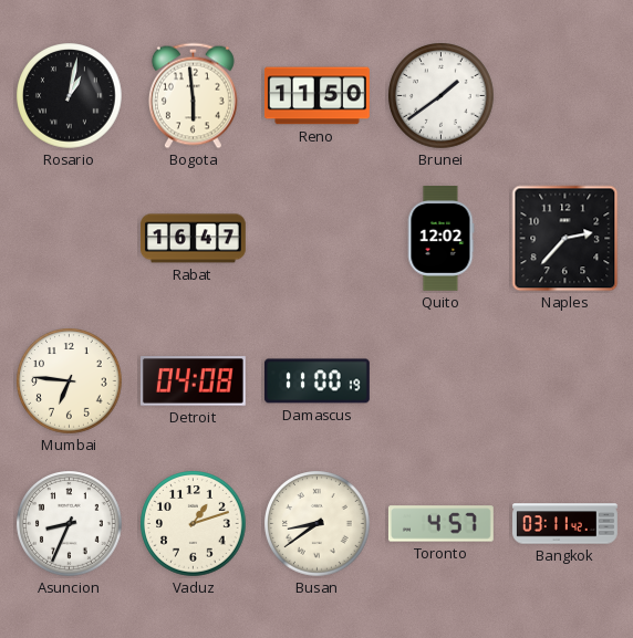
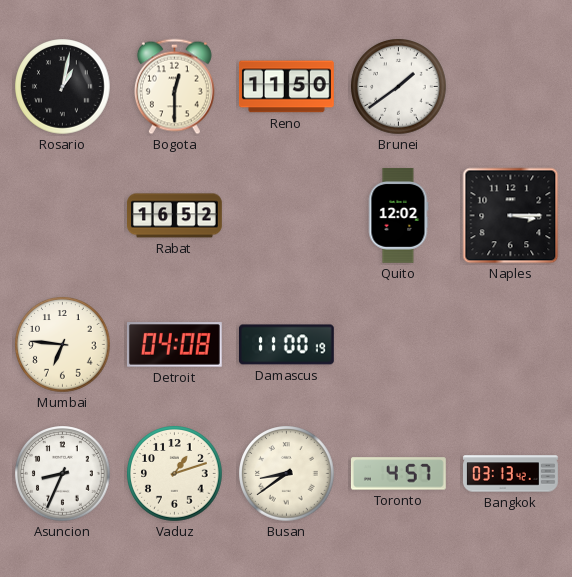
Bogota: 5:59 -> 12:30 (174, 87)
Rabat: 16:47 -> 16:52 (175, 216)
Naples: 2:37 -> 3:15 (511, 216)
Bangkok: 03:11 -> 03:13 (511, 474)
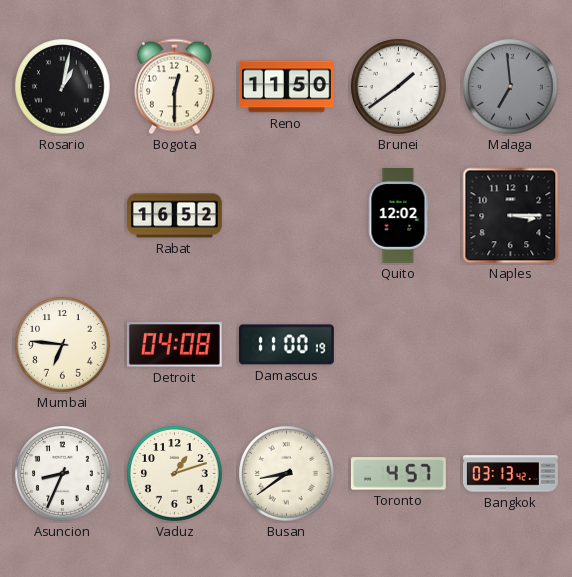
Malaga: none -> 6:59 (511, 87)
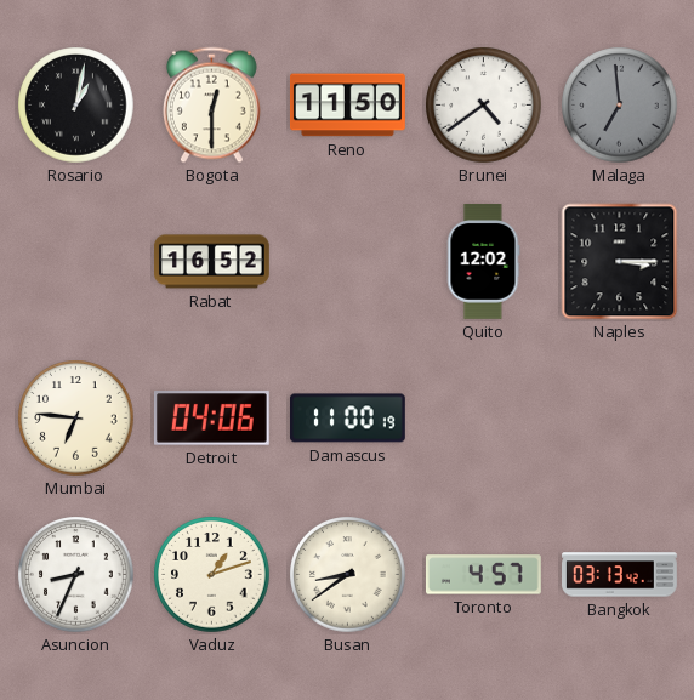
Brunei: 1:39 -> 4:39 (484, 106)
Detroit: 04:08 -> 04:06 (211, 419)
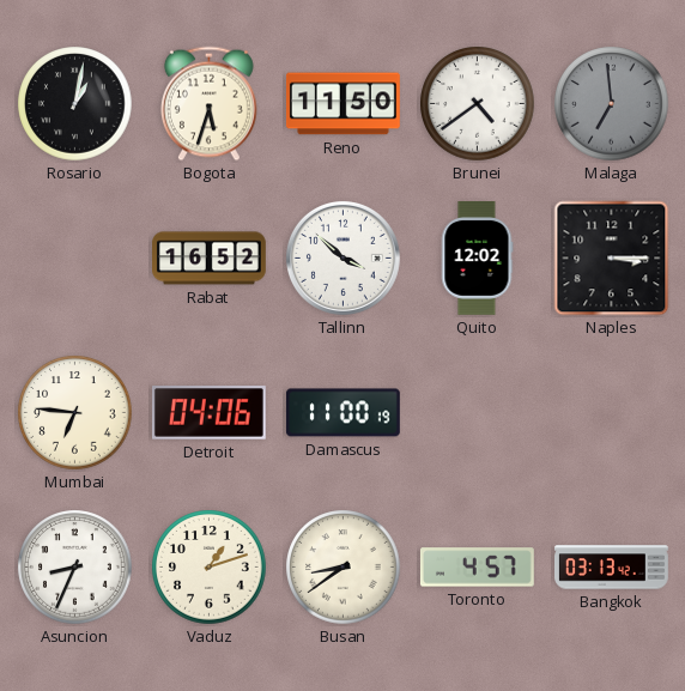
Bogota: 12:30 -> 5:33 (208, 104)
Tallinn: none -> 3:52 (342, 257)
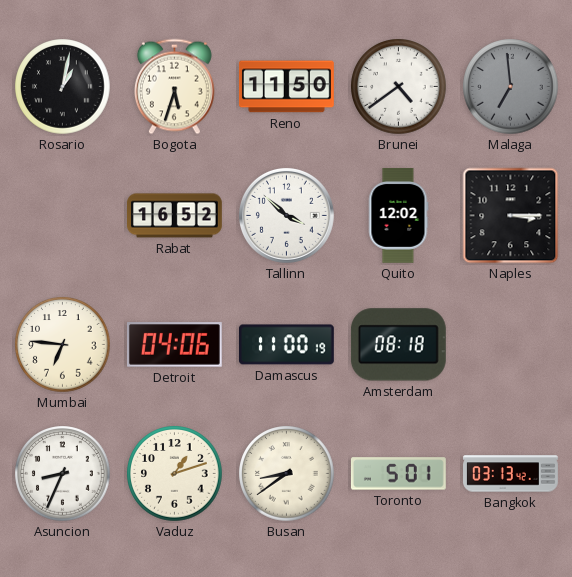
Amsterdam: none -> 08:18 (398, 345)
Toronto: 4:57 -> 5:01 (398, 474)
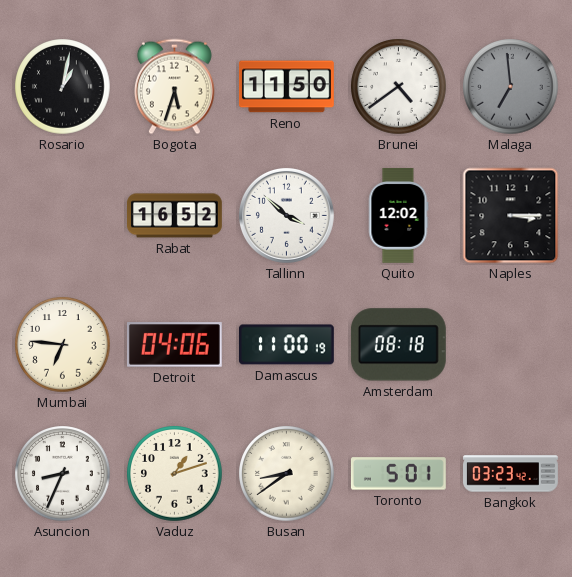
Bangkok: 03:13 -> 03:23 (511, 474)
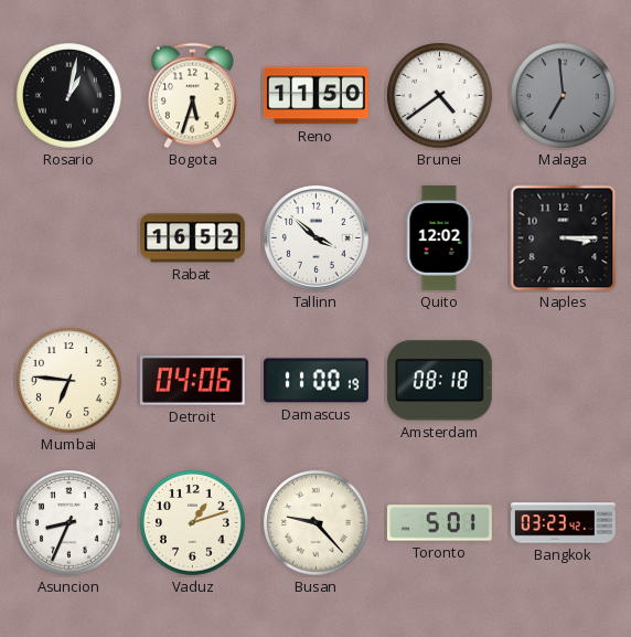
Busan: 8:39 -> 9:23 (317, 523)
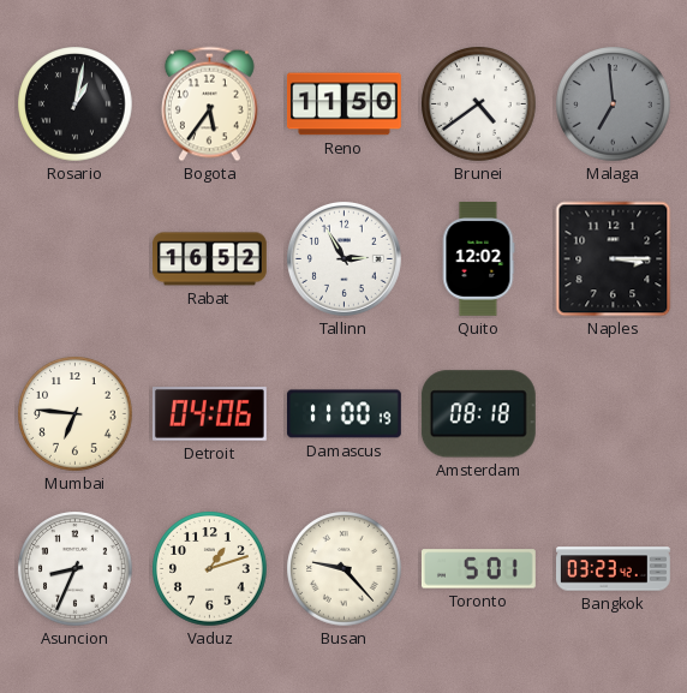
Bogota: 5:33 -> 5:36 (209, 104)
Tallinn: 3:52 -> 2:55 (343, 258)
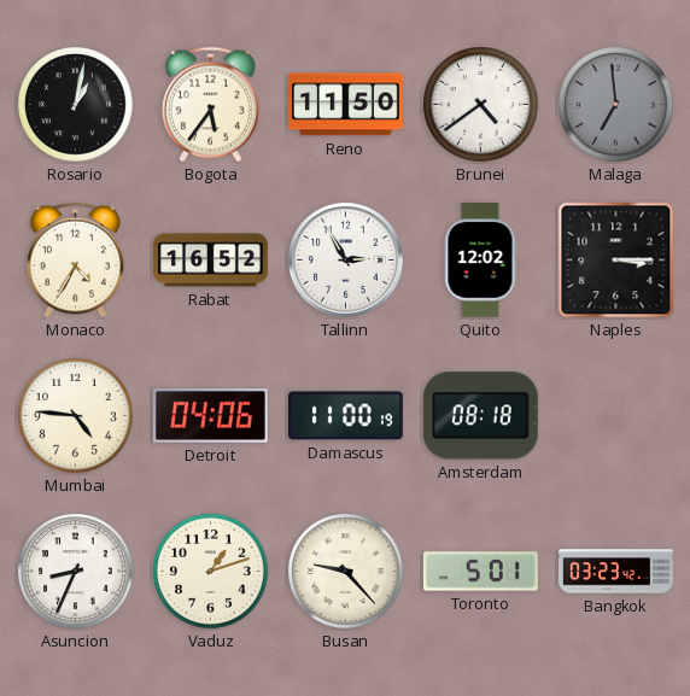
Monaco: none -> 4:35 (75, 261)
Mumbai: 6:46 -> 4:46 (76, 416)
